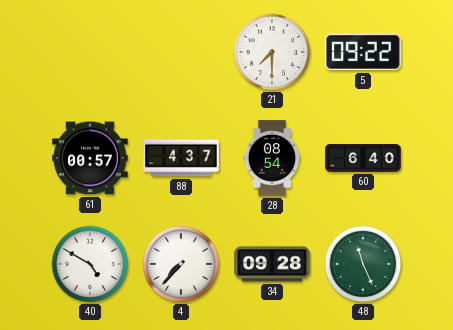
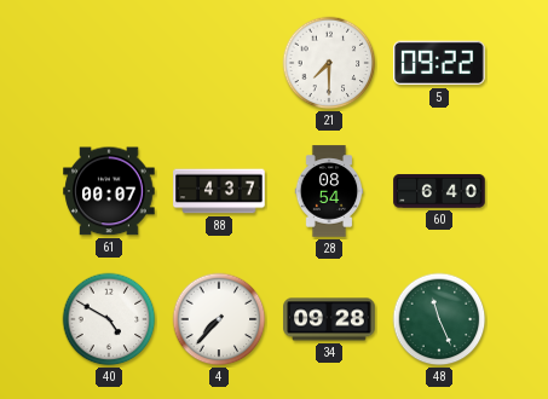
61: 00:57 -> 00:07 (109, 191)
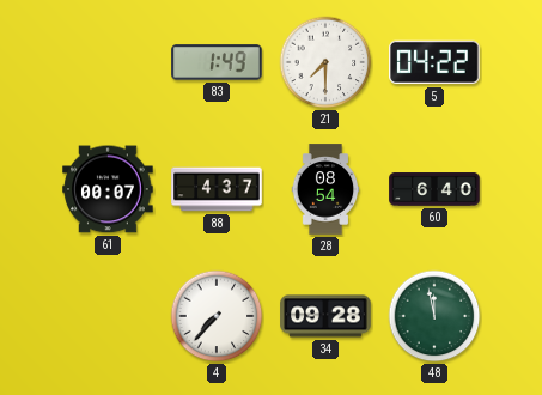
83: none -> 1:49 (217, 62)
5: 09:22 -> 04:22 (434, 62)
40: 4:50 -> none (109, 319)
48: 11:26 -> 11:58 (434, 316)
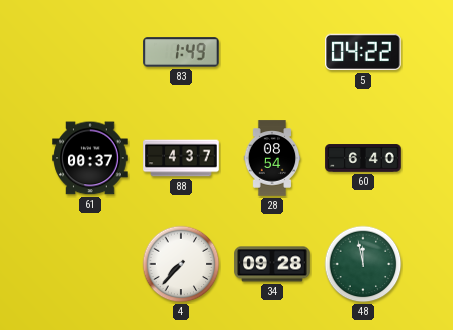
21: 7:30 -> none (325, 62)
61: 00:07 -> 00:37 (90, 158)
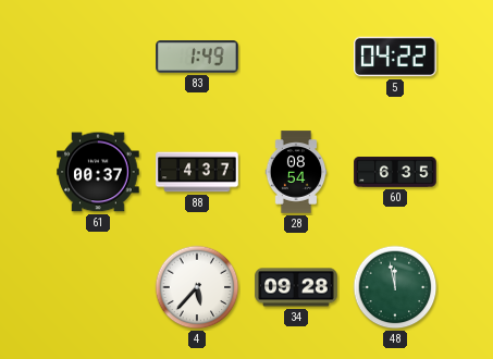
60: 6:40 -> 6:35 (395, 172)
4: 7:37 -> 5:37 (197, 287)
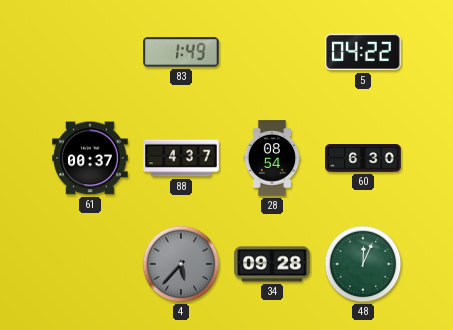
60: 6:35 -> 6:30 (363, 158)
4 dial: white -> grey (181, 264)
48: 11:58 -> 12:04 (363, 264)
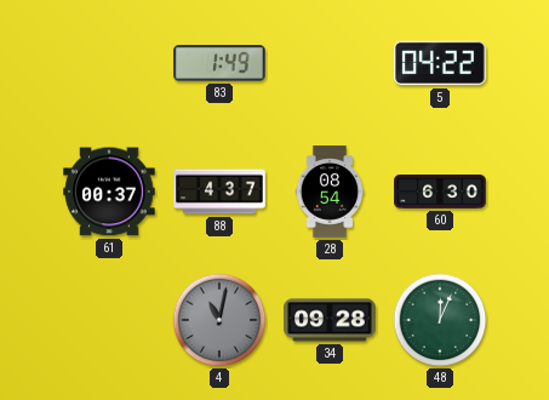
4: 5:37 -> 11:02 (219, 320)
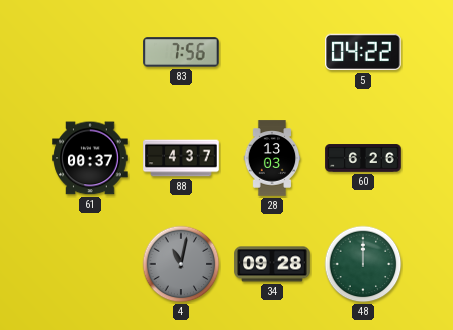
83: 1:49 -> 7:56 (181, 52)
28: 08:54 -> 13:03 (272, 158)
60: 6:30 -> 6:26 (363, 158)
48: 12:04 -> 12:00 (363, 264)
